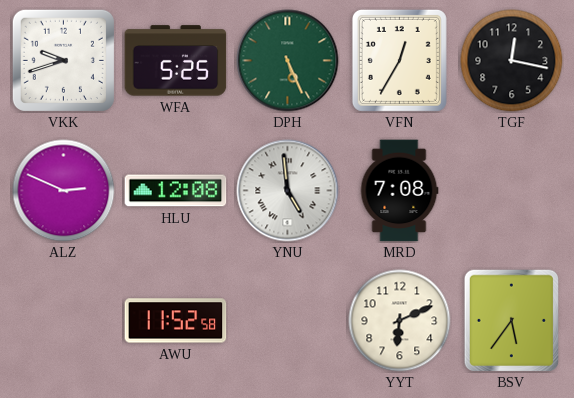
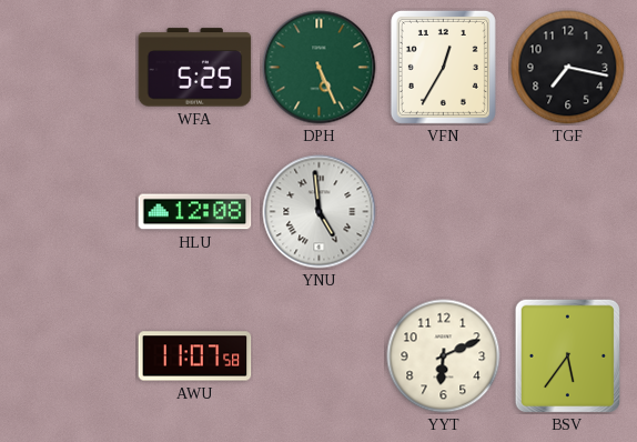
VKK: 9:42 -> none (63, 60)
TGF: 12:17 -> 7:17 (568, 68)
ALZ: 2:49 -> none (64, 191)
MRD: 7:08 -> none (399, 191)
AWU: 11:52 -> 11:07 (195, 356)
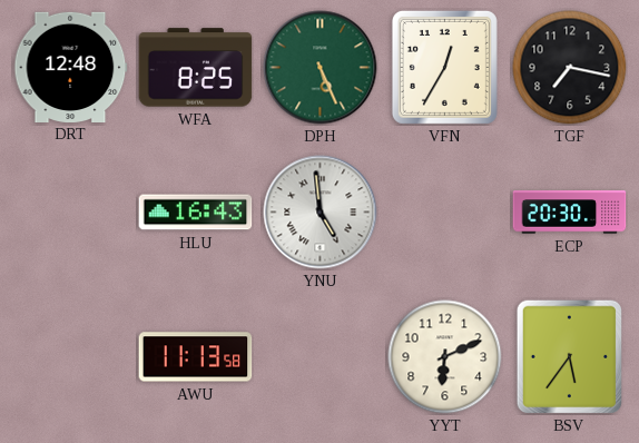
DRT: none -> 12:48 (71, 67)
WFA: 5:25 -> 8:25 (196, 68)
HLU: 12:08 -> 16:43 (196, 213)
ECP: none -> 20:30 (570, 213)
AWU: 11:07 -> 11:13 (196, 357)
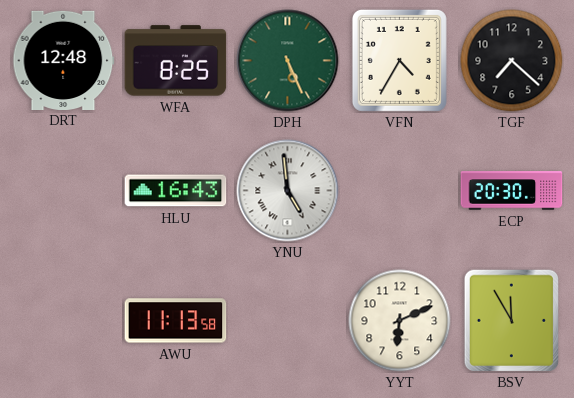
VFN: 12:35 -> 4:35 (399, 60)
TGF: 7:17 -> 7:22 (512, 61)
BSV: 5:36 -> 11:55 (511, 320)
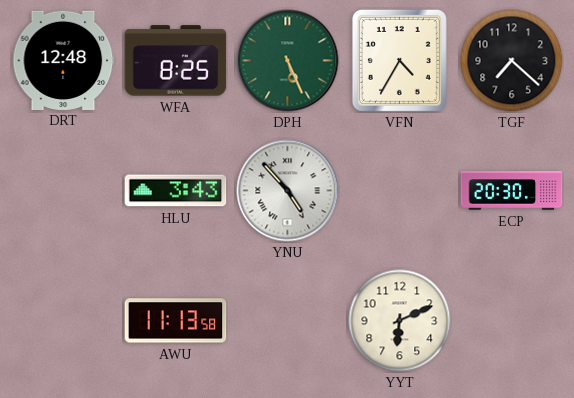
HLU: 16:43 -> 3:43 (176, 191)
YNU: 4:59 -> 4:53 (288, 191)
BSV: 11:55 -> none (511, 320)
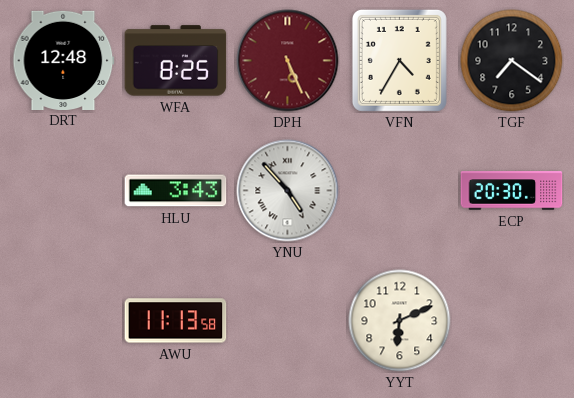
DPH dial: green -> burgundy (288, 61)
TGF: 7:22 -> 7:21 (512, 61)
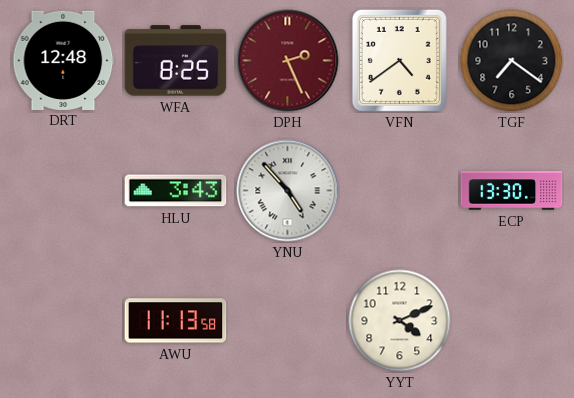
DPH: 5:26 -> 2:26 (288, 61)
VFN: 4:35 -> 4:39 (399, 60)
ECP: 20:30 -> 13:30 (512, 191)
YYT: 6:11 -> 4:11 (400, 321)
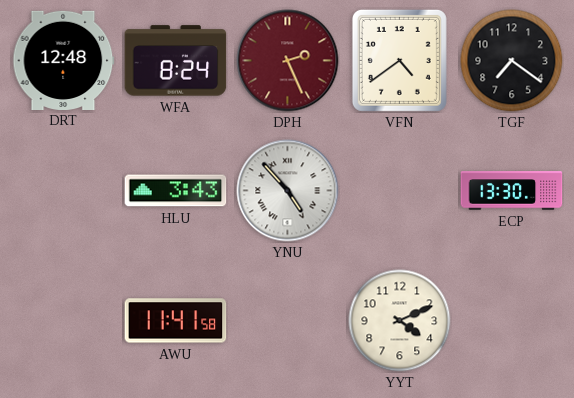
WFA: 8:25 -> 8:24 (176, 61)
AWU: 11:13 -> 11:41 (176, 321)
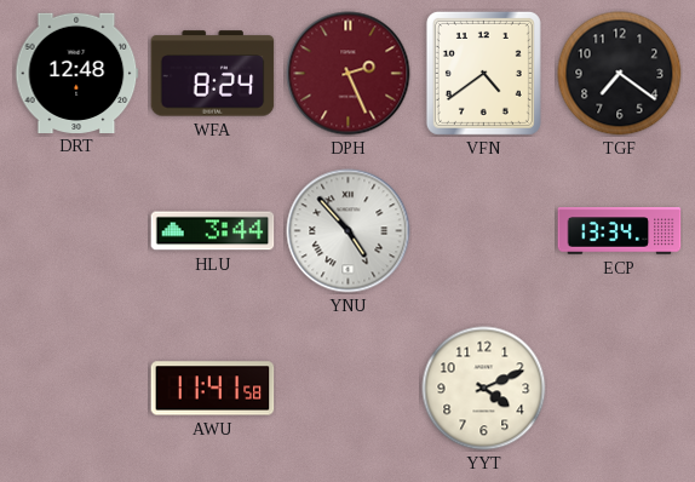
HLU: 3:43 -> 3:44 (213, 231)
ECP: 13:30 -> 13:34 (620, 231)
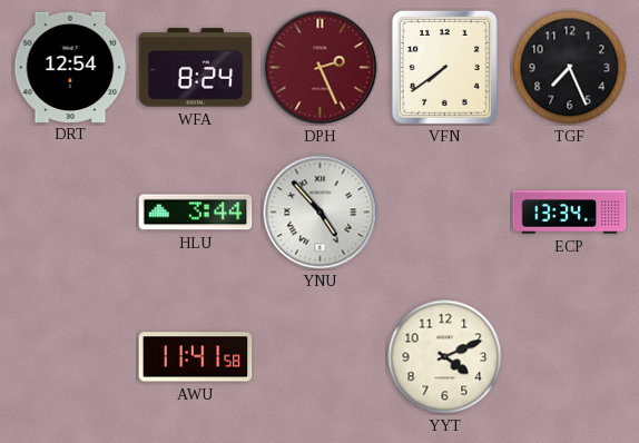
DRT: 12:48 -> 12:54 (71, 67)
VFN: 4:39 -> 7:39 (444, 67)
TGF: 7:21 -> 7:26 (570, 68)
